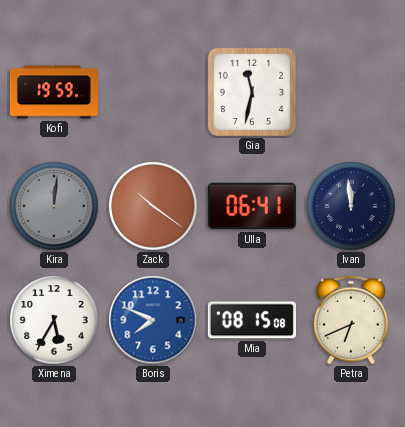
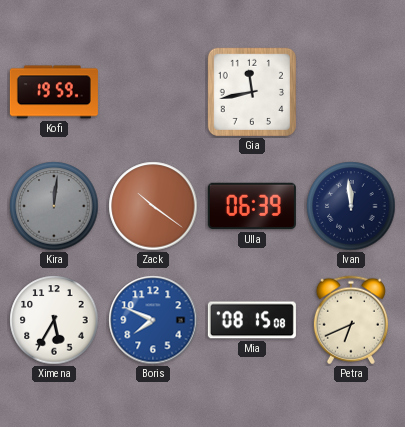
Gia: 11:32 -> 11:43 (252, 92)
Ulla: 06:41 -> 06:39 (252, 206)
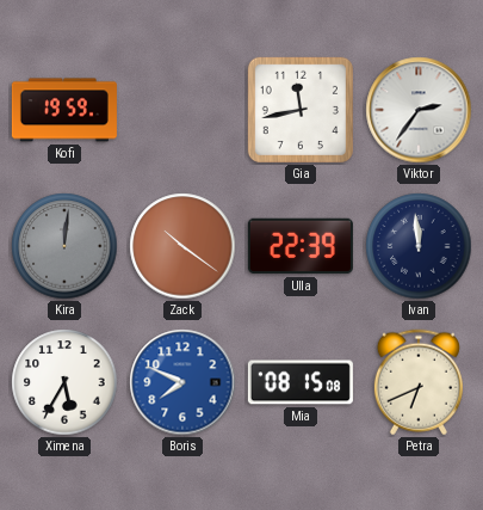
Viktor: none -> 2:36 (419, 110)
Ulla: 06:39 -> 22:39 (301, 246)
